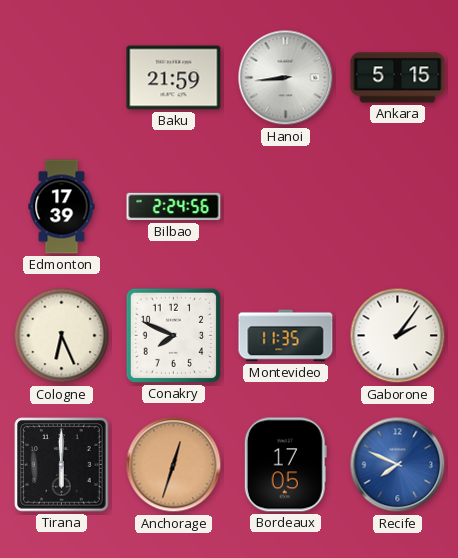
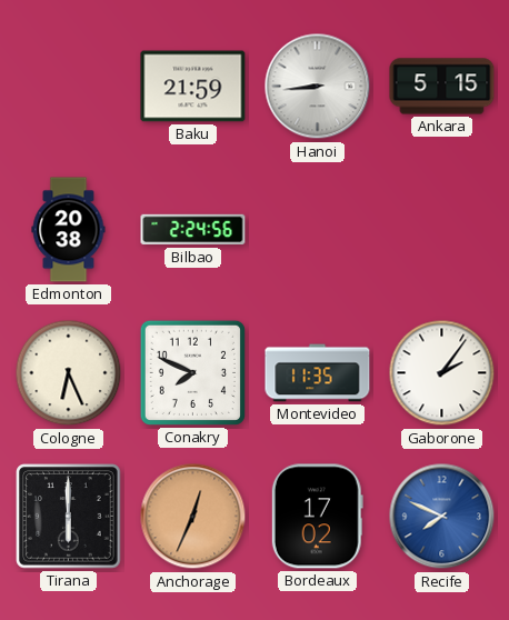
Edmonton: 17:39 -> 20:38 (69, 230)
Anchorage: 12:33 -> 12:34 (193, 517)
Bordeaux: 17:05 -> 17:02 (317, 517)
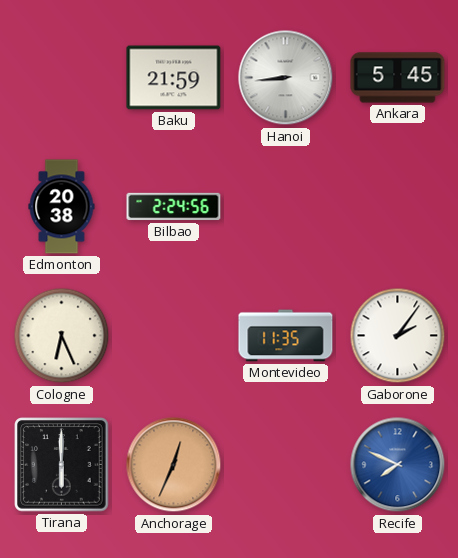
Ankara: 5:15 -> 5:45 (398, 78)
Conakry: 7:49 -> none (192, 372)
Bordeaux: 17:02 -> none (317, 517)
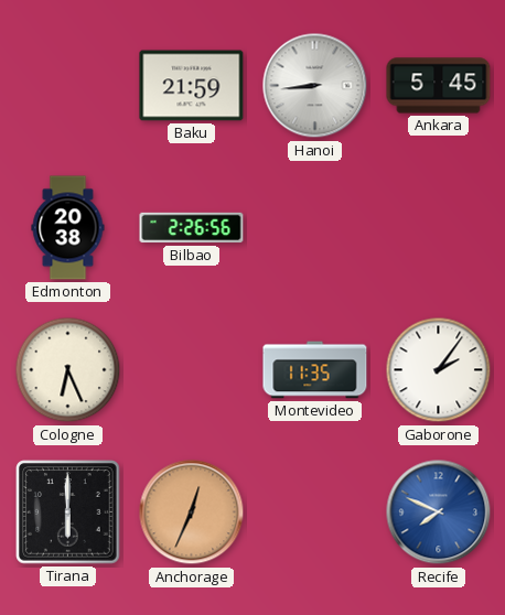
Bilbao: 2:24 -> 2:26 (192, 228)
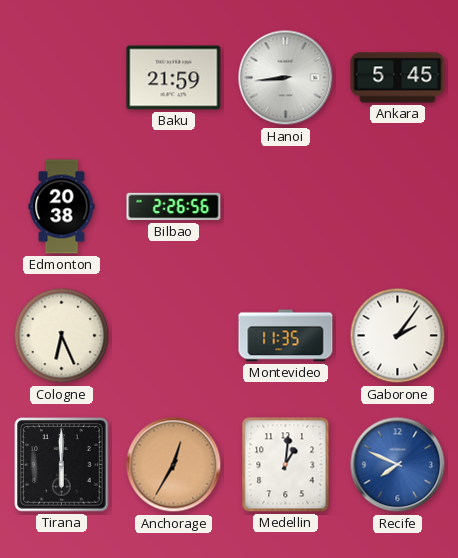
Anchorage: 12:34 -> 12:35 (174, 465)
Medellin: none -> 1:01 (286, 465)
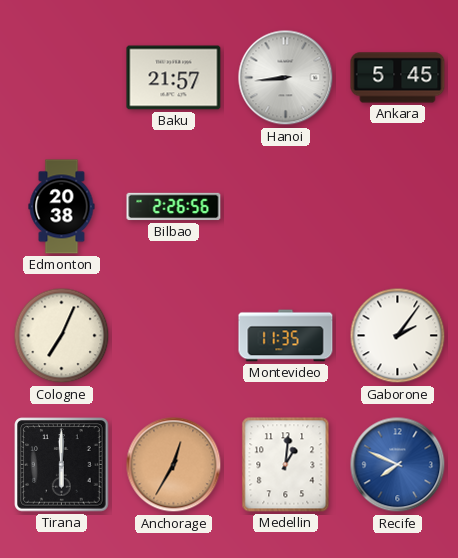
Baku: 21:59 -> 21:57 (174, 78)
Cologne: 6:26 -> 7:04 (62, 336)
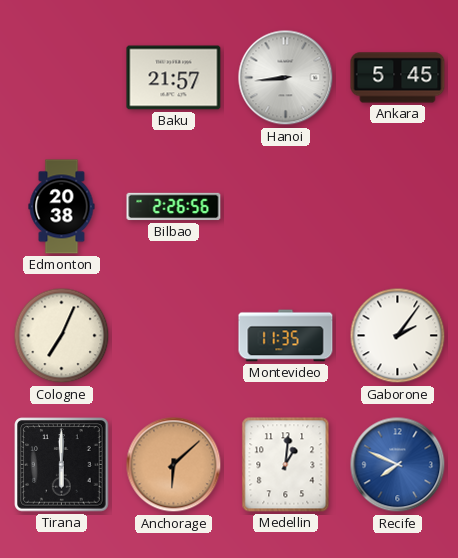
Anchorage: 12:35 -> 6:08 (174, 465)
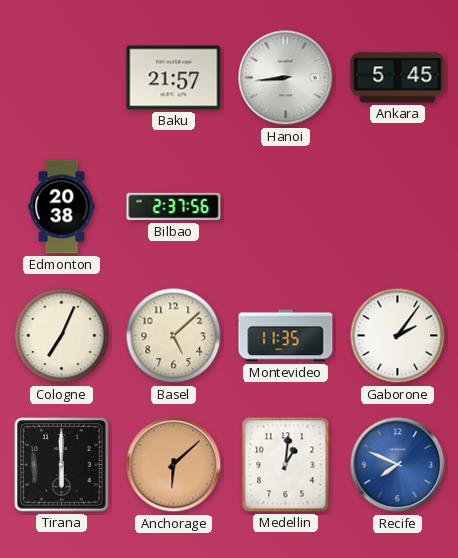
Bilbao: 2:26 -> 2:37 (174, 207)
Basel: none -> 5:08 (174, 336)
